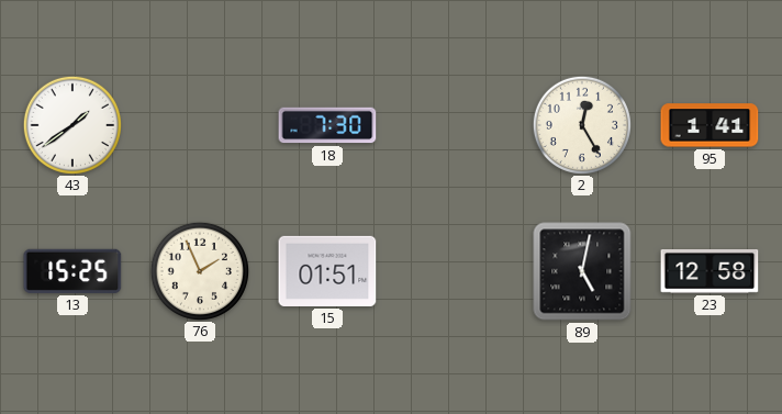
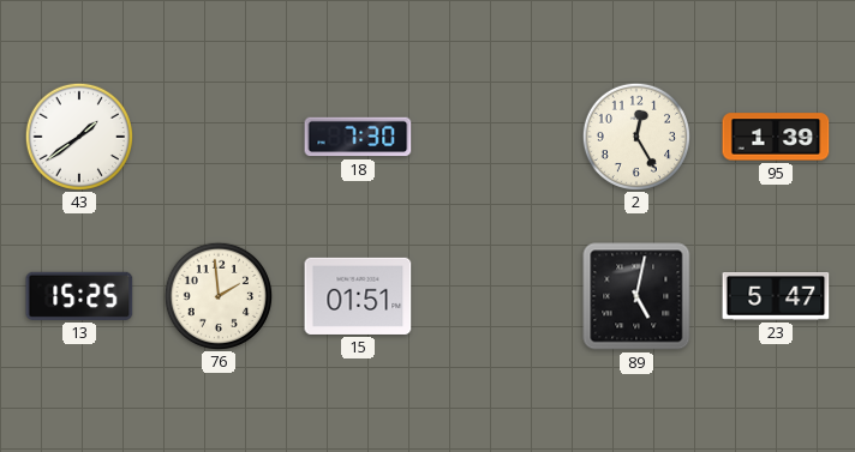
95: 1:41 -> 1:39 (776, 137)
76: 1:56 -> 1:59 (217, 295)
23: 12:58 -> 5:47 (776, 297)
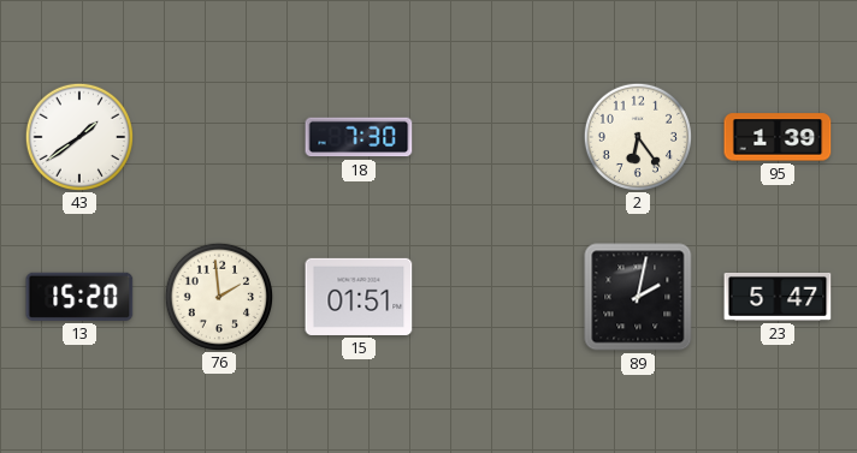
2: 12:25 -> 6:24 (637, 136)
13: 15:25 -> 15:20 (79, 297)
89: 5:02 -> 2:02 (638, 297)
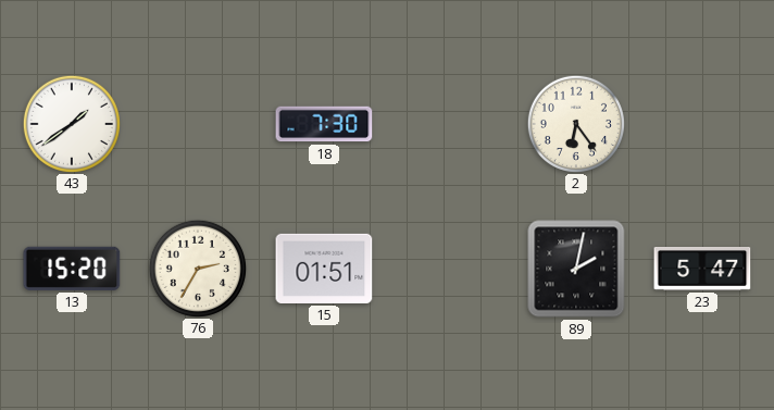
95: 1:39 -> none (778, 137)
76: 1:59 -> 2:35 (197, 268)
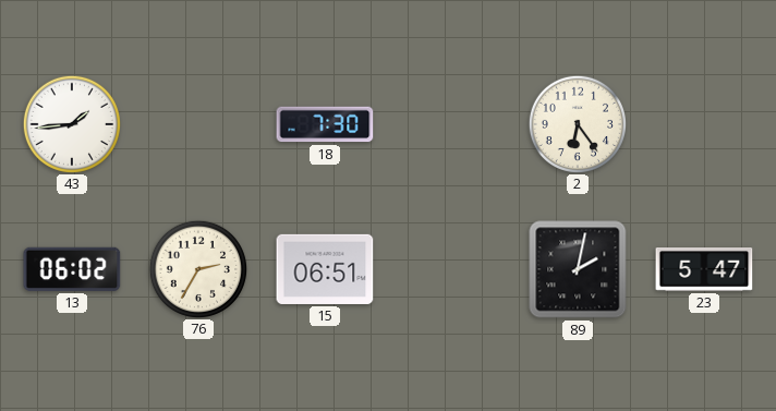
43: 1:39 -> 1:44 (71, 123)
13: 15:20 -> 06:02 (72, 269)
15: 01:51 -> 06:51 (325, 269)
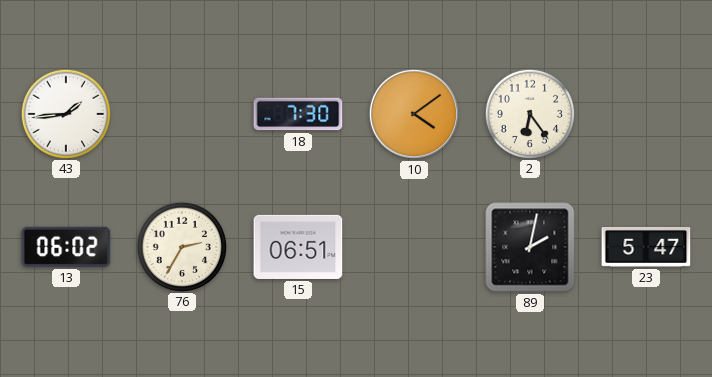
10: none -> 4:09 (414, 114)
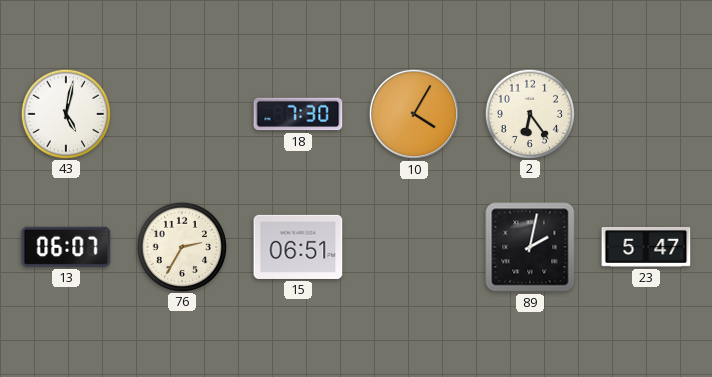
43: 1:44 -> 5:02 (65, 113)
10: 4:09 -> 4:05 (414, 114)
13: 06:02 -> 06:07 (66, 247)
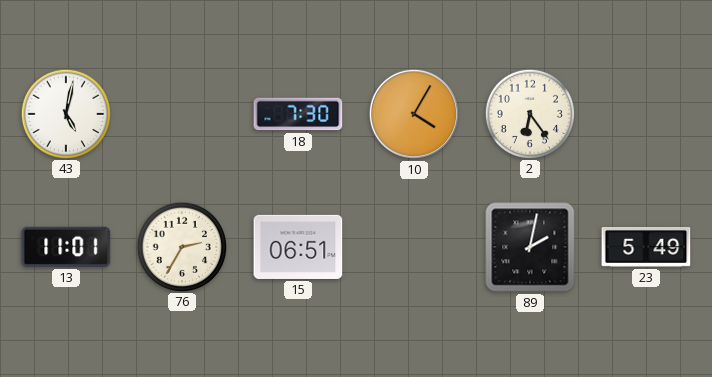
13: 06:07 -> 11:01 (66, 247)
23: 5:47 -> 5:49 (646, 248)
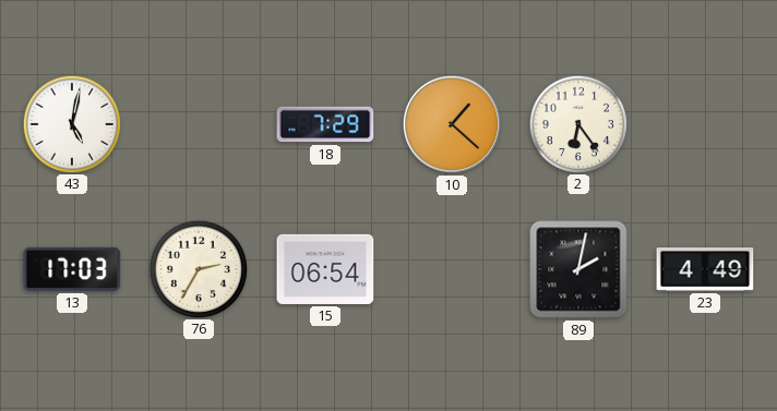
18: 7:30 -> 7:29 (325, 124)
10: 4:05 -> 1:22 (452, 124)
13: 11:01 -> 17:03 (72, 269)
15: 06:51 -> 06:54 (325, 269)
23: 5:49 -> 4:49 (705, 270)
